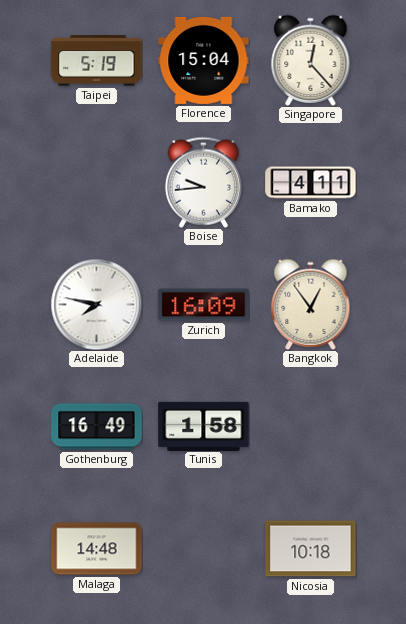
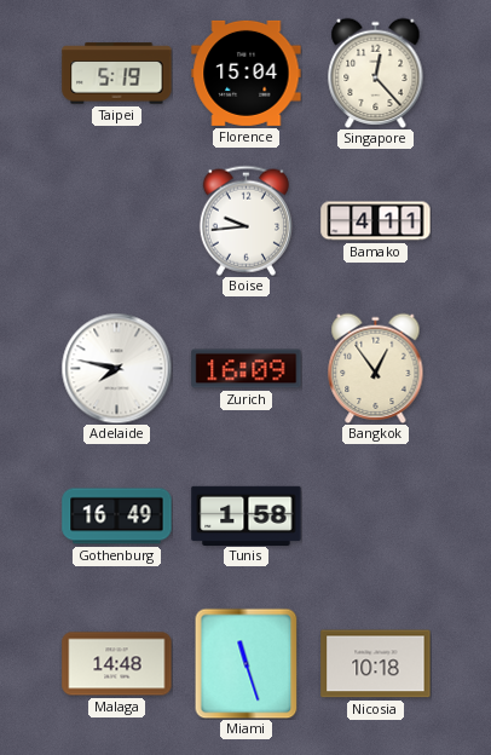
Miami: none -> 11:27 (247, 663)
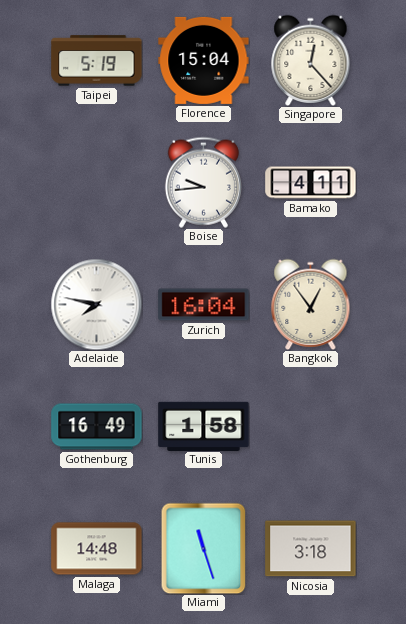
Zurich: 16:09 -> 16:04 (204, 305)
Nicosia: 10:18 -> 3:18 (311, 549)
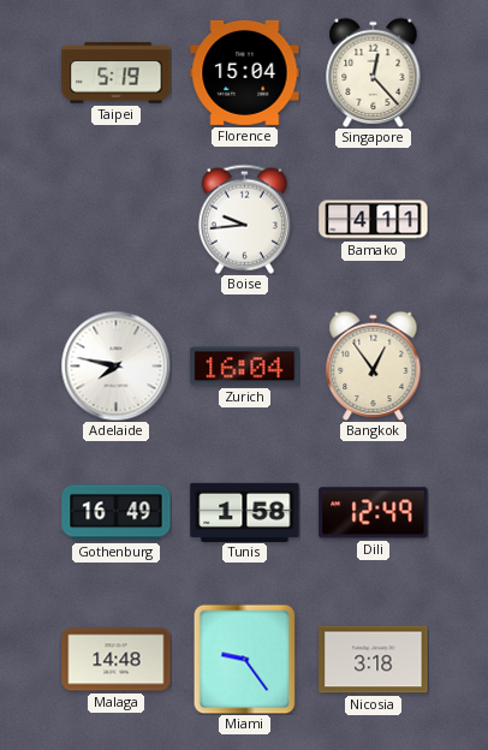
Dili: none -> 12:49 (374, 513)
Miami: 11:27 -> 9:24 (245, 659)
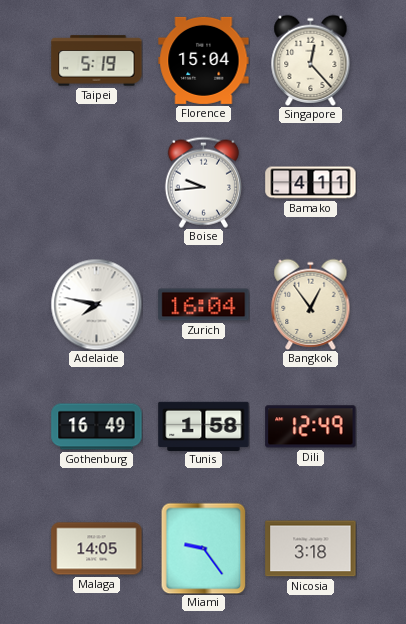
Malaga: 14:48 -> 14:05 (97, 549)
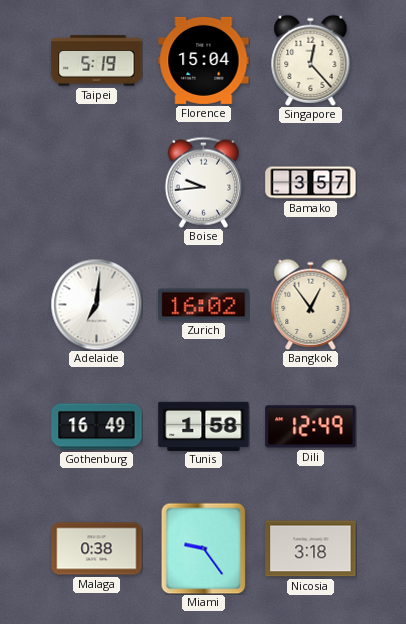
Bamako: 4:11 -> 3:57 (311, 183)
Adelaide: 7:47 -> 7:01 (96, 304)
Zurich: 16:04 -> 16:02 (204, 305)
Malaga: 14:05 -> 0:38 (97, 549)
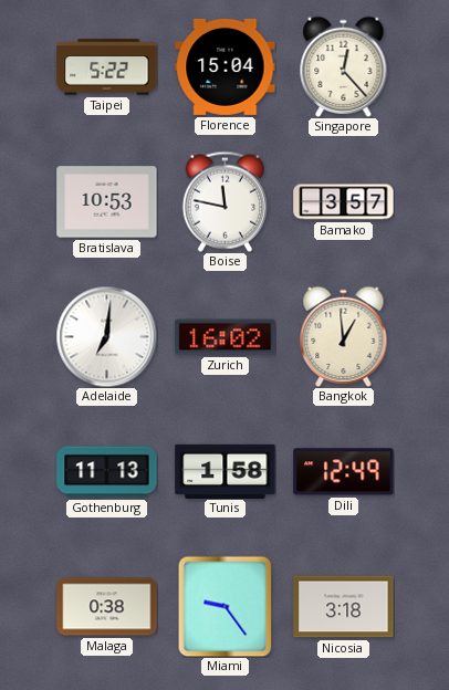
Taipei: 5:19 -> 5:22 (107, 67)
Bratislava: none -> 10:53 (107, 202)
Boise: 9:44 -> 11:47 (224, 201)
Bangkok: 12:54 -> 12:59 (344, 336)
Gothenburg: 16:49 -> 11:13 (107, 472)
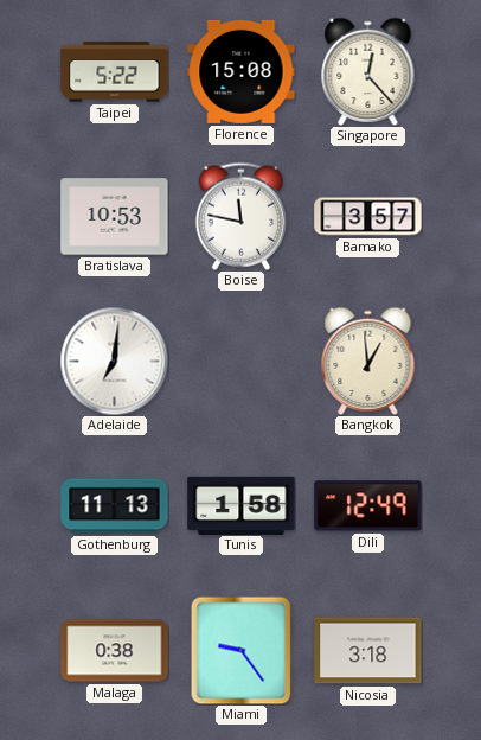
Florence: 15:04 -> 15:08 (242, 71)
Zurich: 16:02 -> none (226, 337)
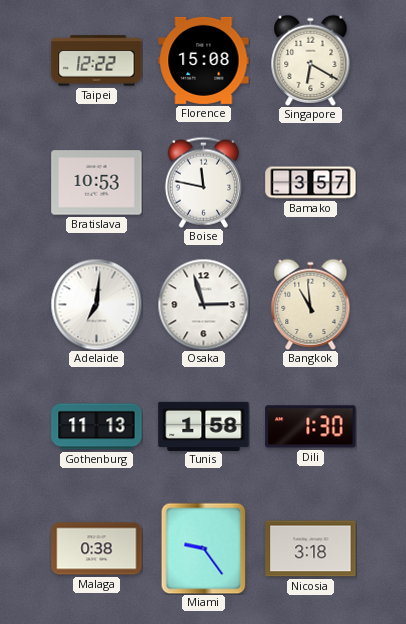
Taipei: 5:22 -> 12:22 (97, 61)
Singapore: 12:23 -> 6:20 (311, 60)
Osaka: none -> 2:57 (203, 304)
Bangkok: 12:59 -> 10:59 (311, 304)
Dili: 12:49 -> 1:30 (311, 427)
